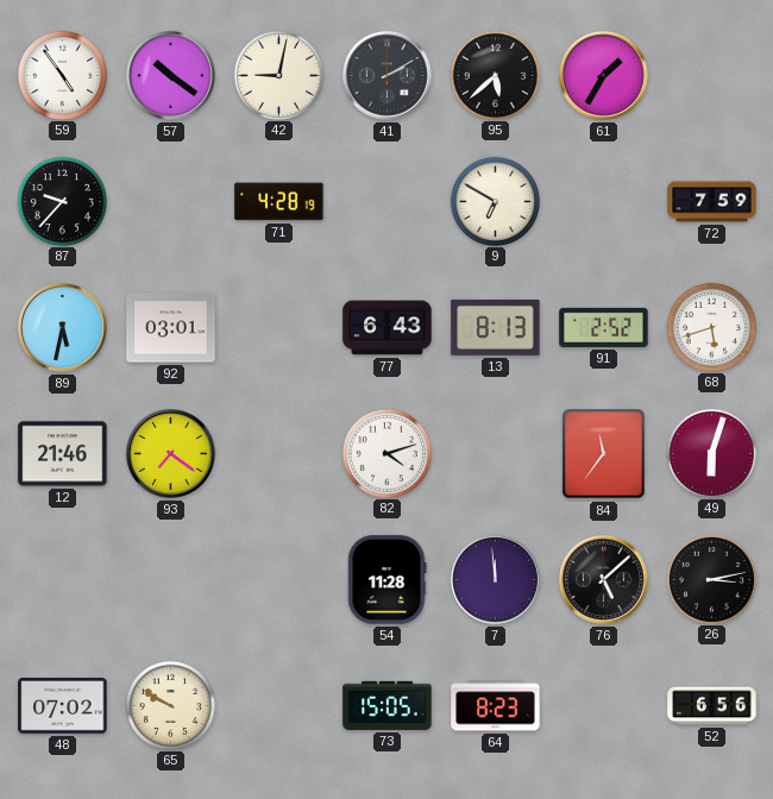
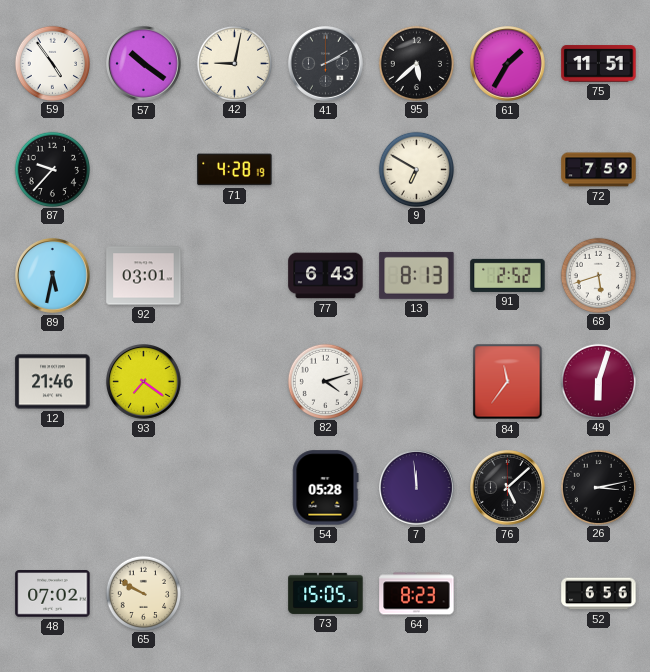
75: none -> 11:51 (599, 64)
54: 11:28 -> 05:28 (326, 488)
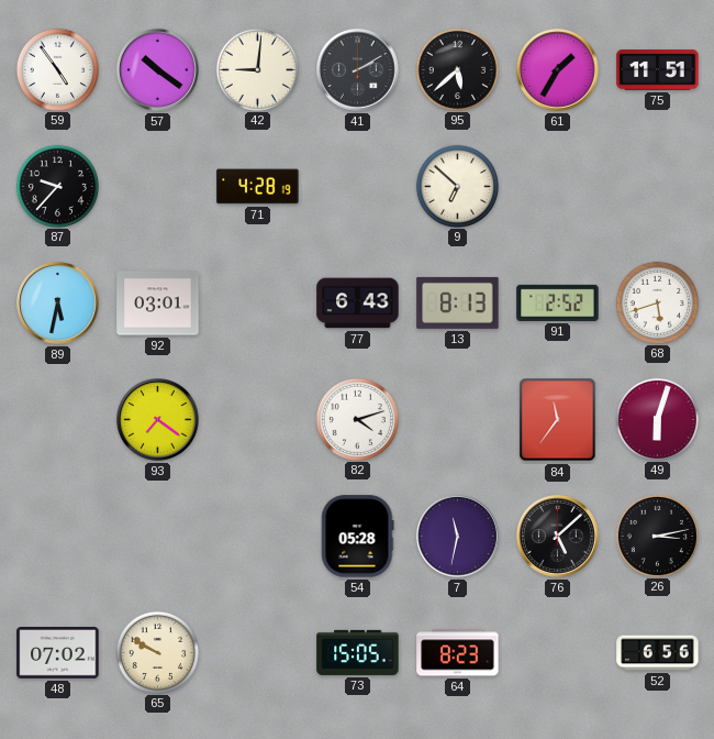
42: 9:02 -> 9:01 (257, 69)
9: 6:50 -> 6:52 (457, 186)
72: 7:59 -> none (599, 170)
12: 21:46 -> none (53, 382)
7: 11:59 -> 11:32 (458, 537)
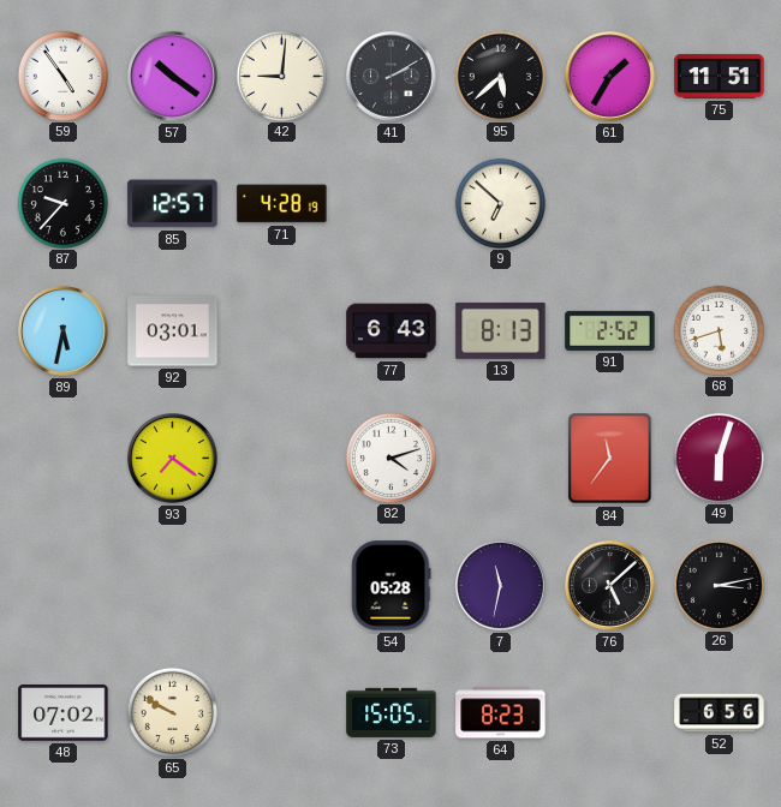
85: none -> 12:57 (173, 204)
